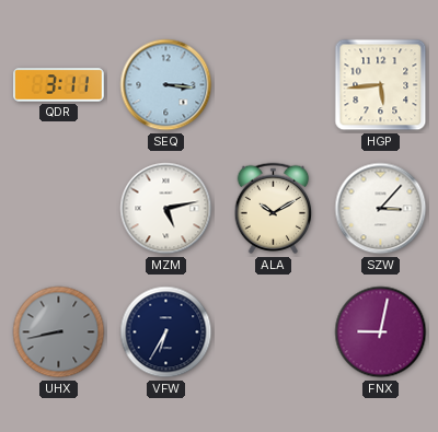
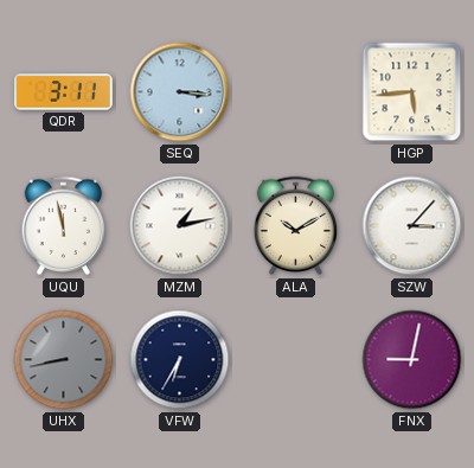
UQU: none -> 11:58 (64, 226)
MZM: 5:13 -> 1:13 (180, 226)
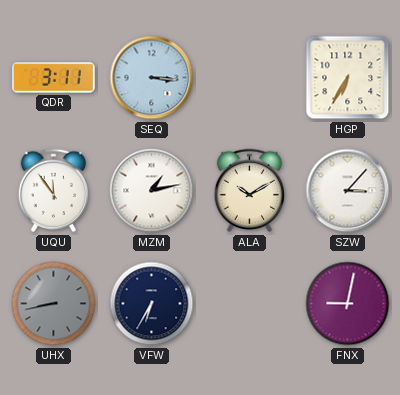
HGP: 5:44 -> 6:35 (348, 78)
UQU: 11:58 -> 11:54 (54, 191)
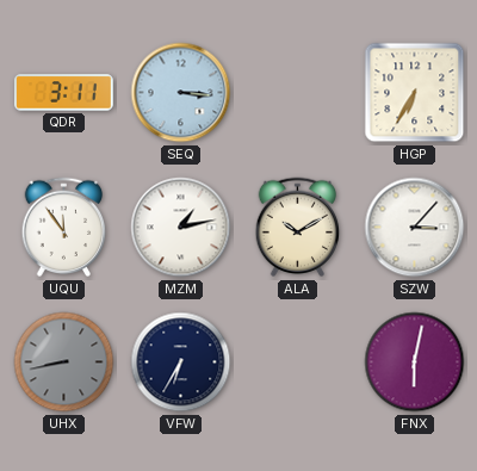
FNX: 9:02 -> 6:02 (415, 362)
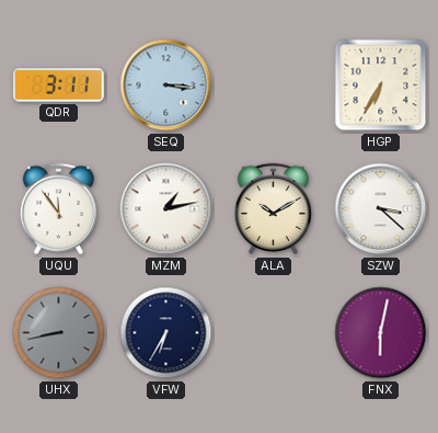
SZW: 3:07 -> 3:22 (381, 209)
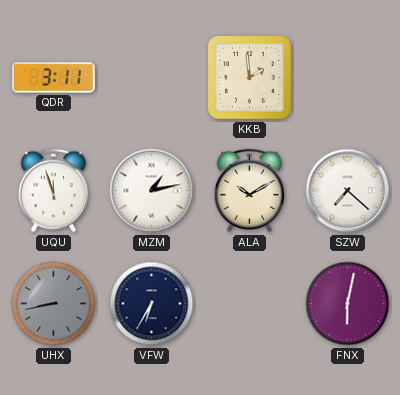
SEQ: 3:16 -> none (166, 86)
KKB: none -> 1:59 (250, 78)
HGP: 6:35 -> none (381, 86)
UQU: 11:54 -> 11:57 (54, 191)
SZW: 3:22 -> 7:22 (348, 191)
